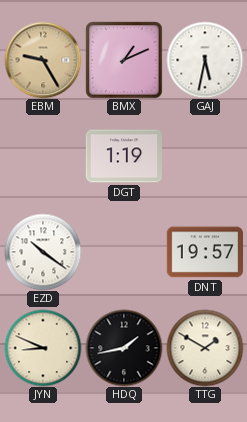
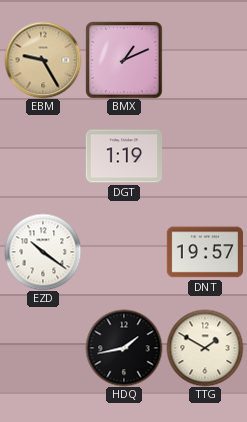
GAJ: 5:32 -> none (205, 60)
JYN: 8:49 -> none (43, 348)
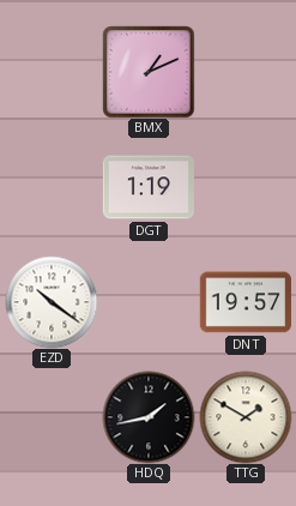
EBM: 9:25 -> none (43, 60)
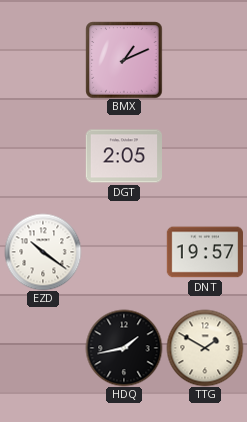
DGT: 1:19 -> 2:05 (123, 156)
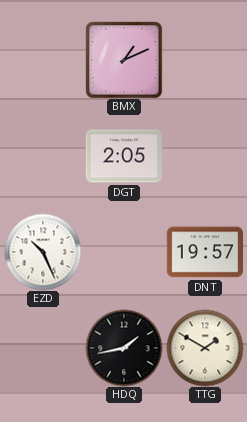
EZD: 10:21 -> 10:26 (43, 252)
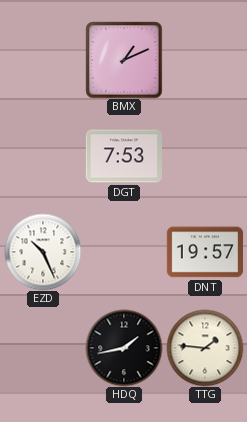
DGT: 2:05 -> 7:53 (123, 156)
TTG: 1:50 -> 1:46 (205, 348)
